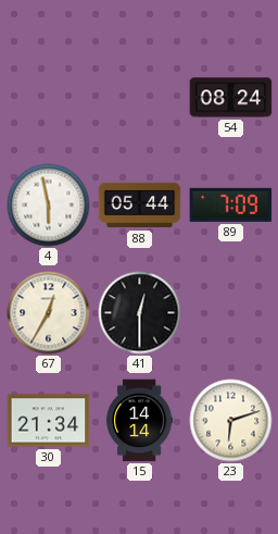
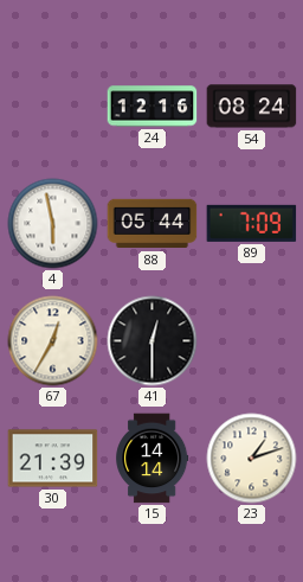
24: none -> 12:16 (153, 107)
30: 21:34 -> 21:39 (53, 459)
23: 6:12 -> 1:12 (252, 459)
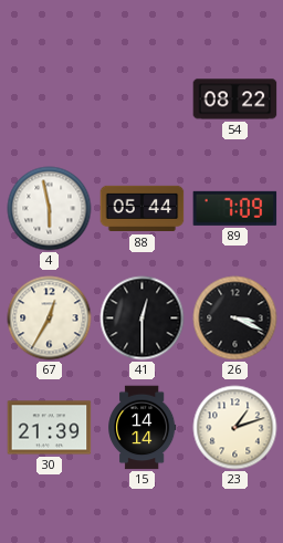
24: 12:16 -> none (153, 107)
54: 08:24 -> 08:22 (235, 100)
26: none -> 3:19 (235, 319)
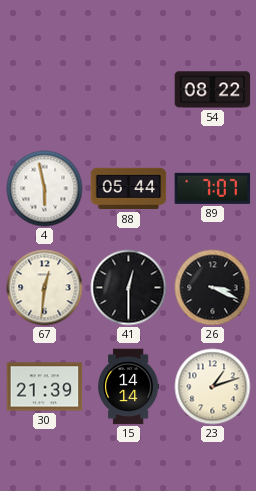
89: 7:09 -> 7:07 (213, 188)
67: 12:35 -> 12:31 (45, 288)
